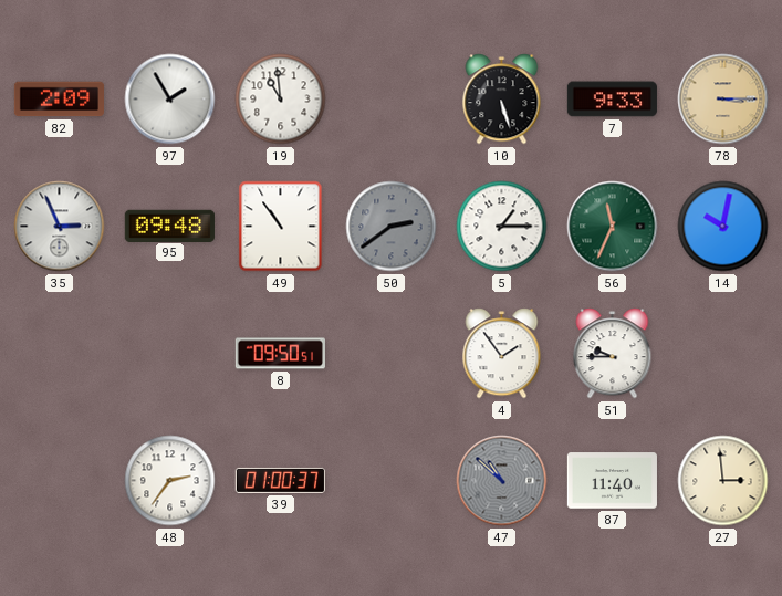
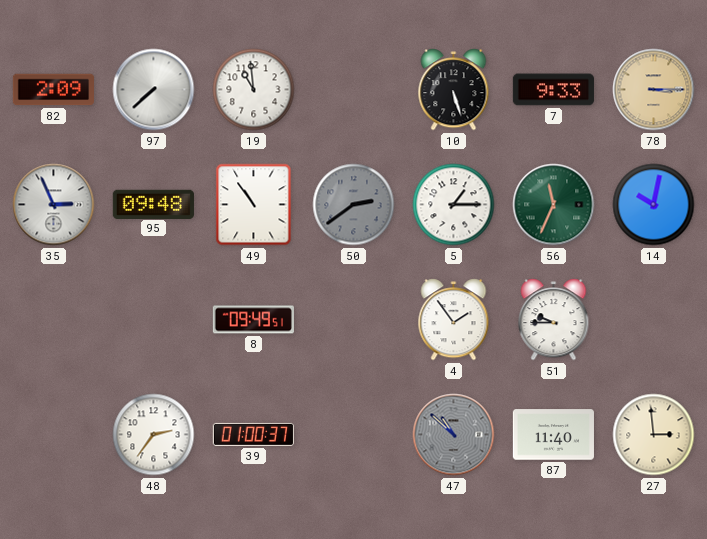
97: 1:55 -> 7:38 (154, 90)
8: 09:50 -> 09:49 (253, 320)
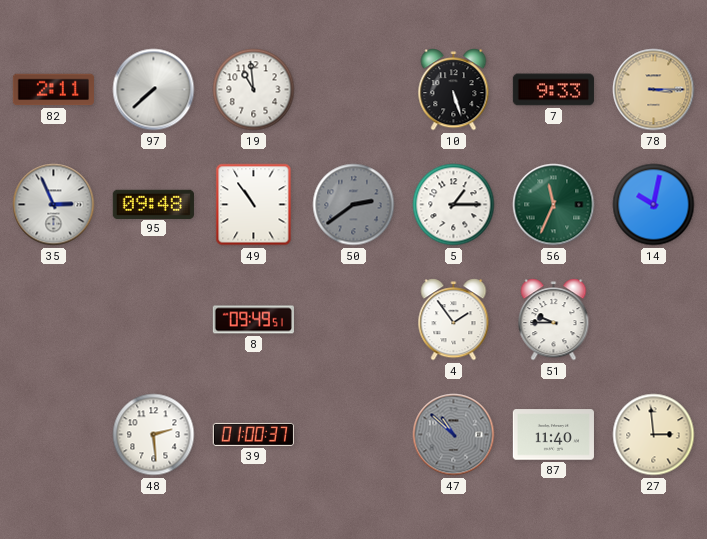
82: 2:09 -> 2:11 (53, 90)
48: 2:36 -> 2:29 (154, 435)
